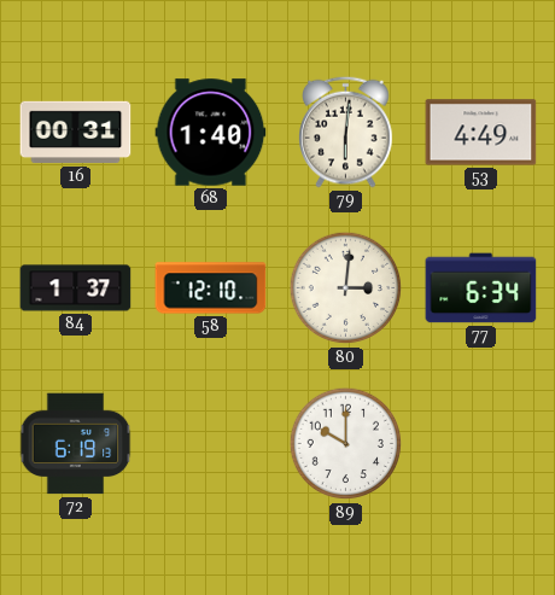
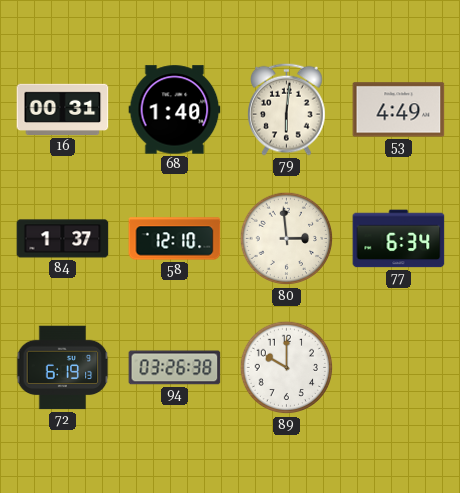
80: 3:01 -> 2:59 (287, 239)
94: none -> 03:26 (175, 368)
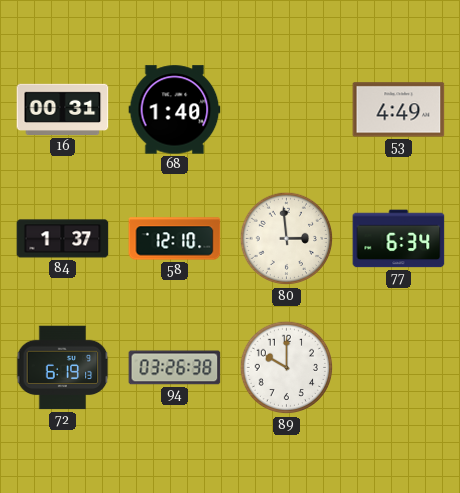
79: 6:01 -> none (287, 109)
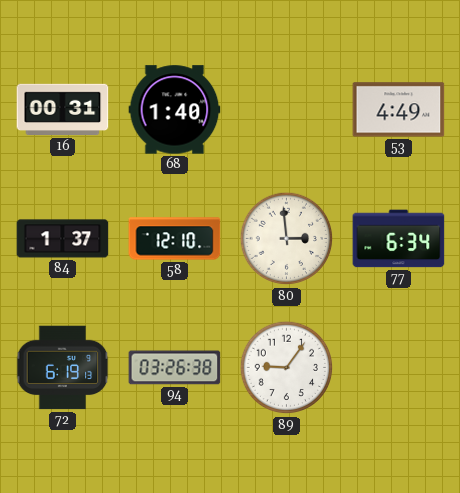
89: 10:00 -> 9:06 (287, 368)
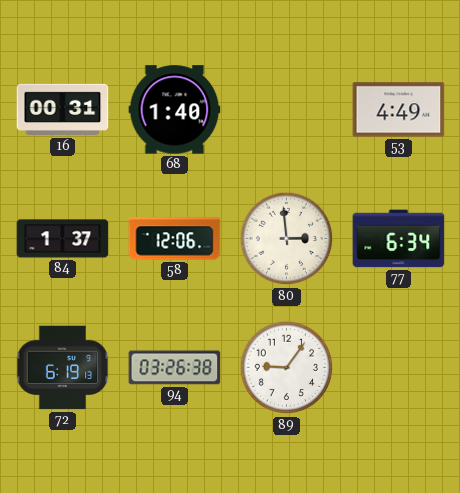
58: 12:10 -> 12:06 (175, 239)
